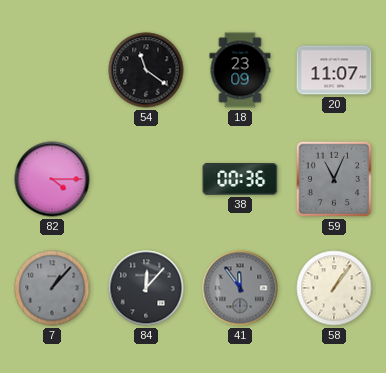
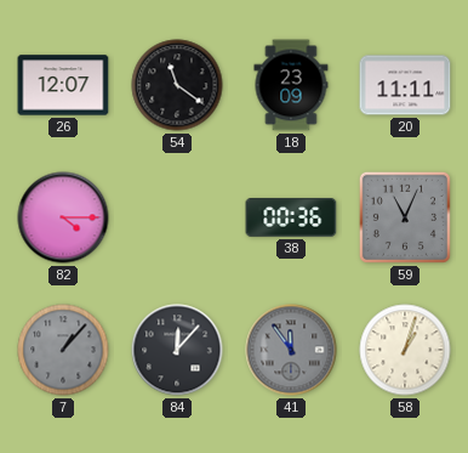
26: none -> 12:07 (63, 85)
20: 11:07 -> 11:11 (405, 85)
58: 1:06 -> 1:03 (405, 350)
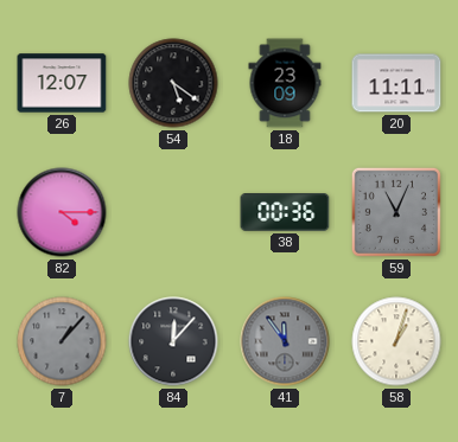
54: 11:21 -> 5:21 (173, 83)
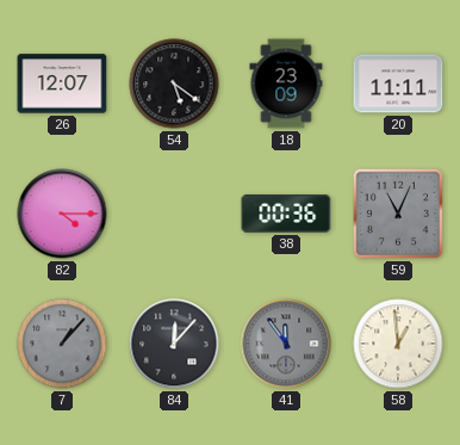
58: 1:03 -> 12:59 (398, 344)
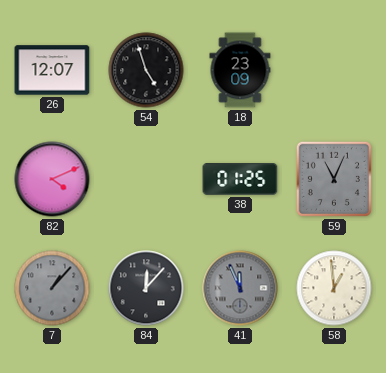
54: 5:21 -> 4:57 (146, 70)
20: 11:11 -> none (398, 84)
82: 4:15 -> 4:11 (52, 179)
38: 00:36 -> 01:25 (240, 180)
41: 11:54 -> 11:56 (240, 288)
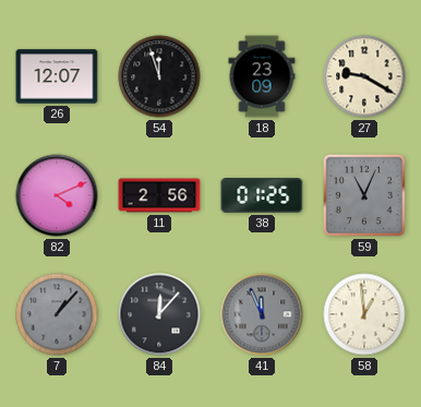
54: 4:57 -> 11:57 (159, 76)
27: none -> 9:20 (364, 76)
11: none -> 2:56 (159, 195)
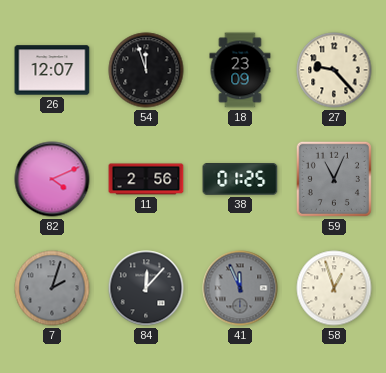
27: 9:20 -> 9:23 (334, 70)
7: 1:07 -> 2:03 (52, 288)
58: 12:59 -> 12:57 (334, 288)
